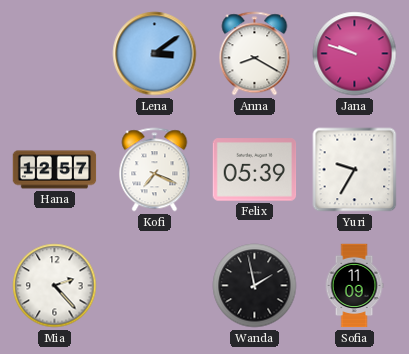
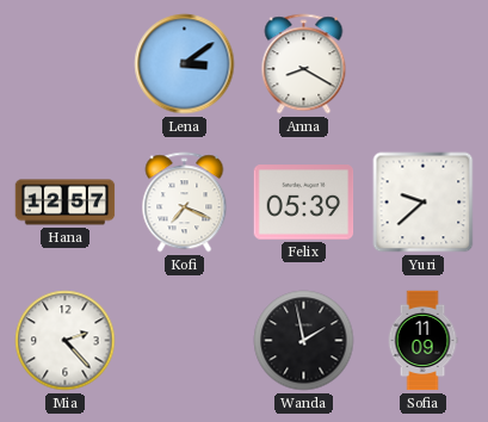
Jana: 9:48 -> none (355, 54)
Yuri: 9:35 -> 9:38 (424, 203)
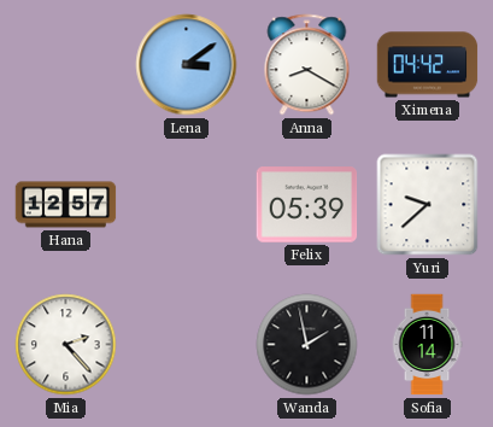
Ximena: none -> 04:42 (428, 65)
Kofi: 7:19 -> none (185, 203)
Sofia: 11:09 -> 11:14 (427, 345)
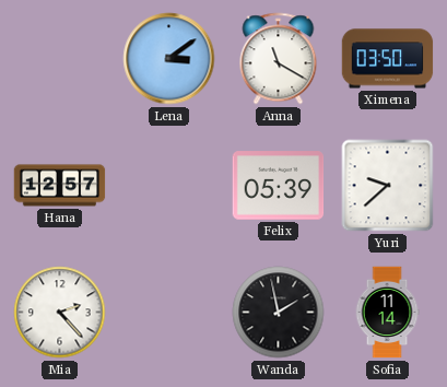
Anna: 8:20 -> 11:20 (279, 59)
Ximena: 04:42 -> 03:50 (388, 59)
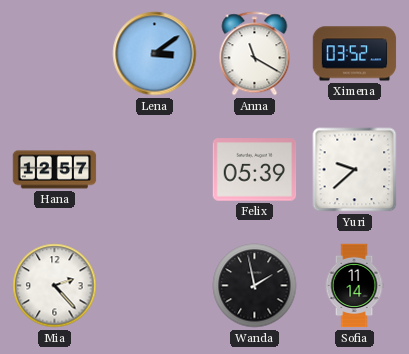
Ximena: 03:50 -> 03:52 (355, 54)
